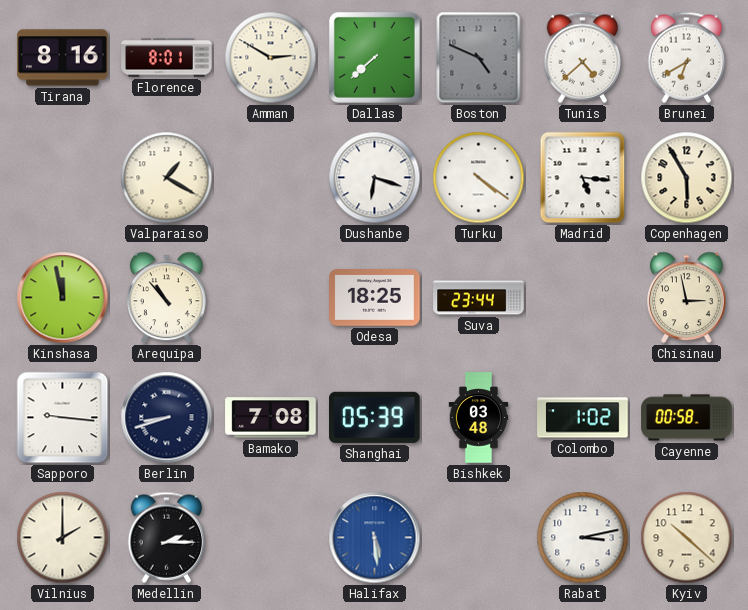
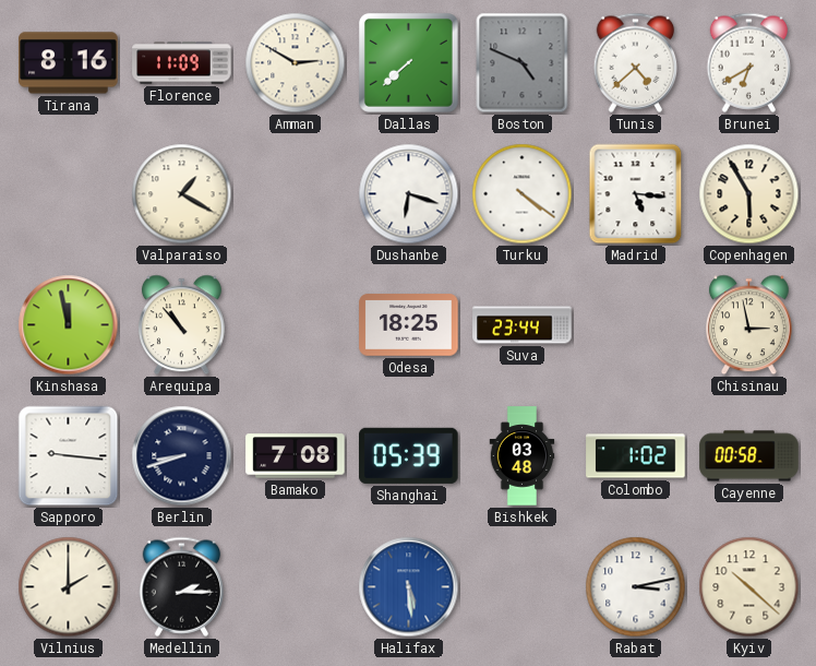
Florence: 8:01 -> 11:09 (182, 63)
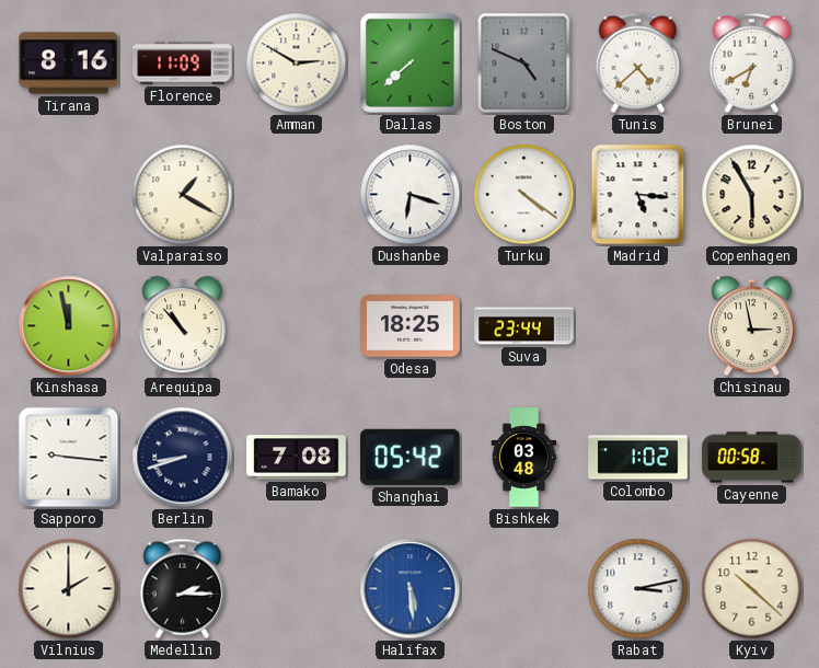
Shanghai: 05:39 -> 05:42 (411, 457)
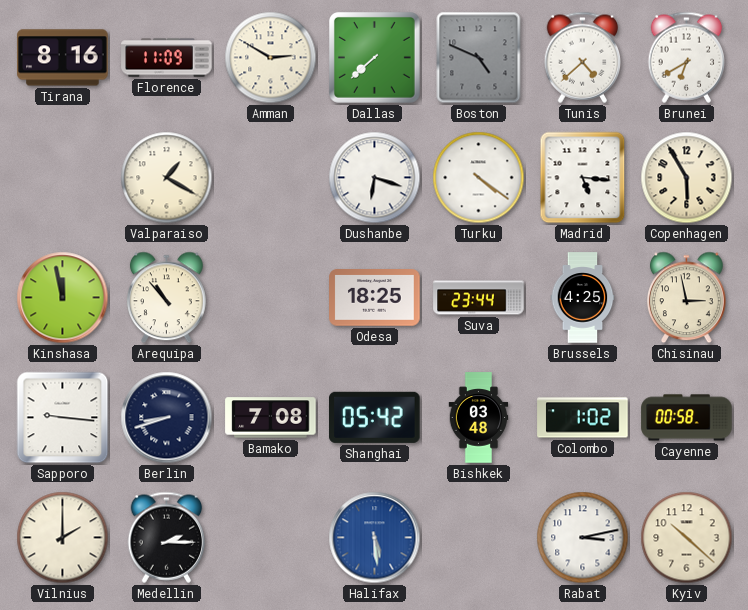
Brussels: none -> 4:25 (583, 298)
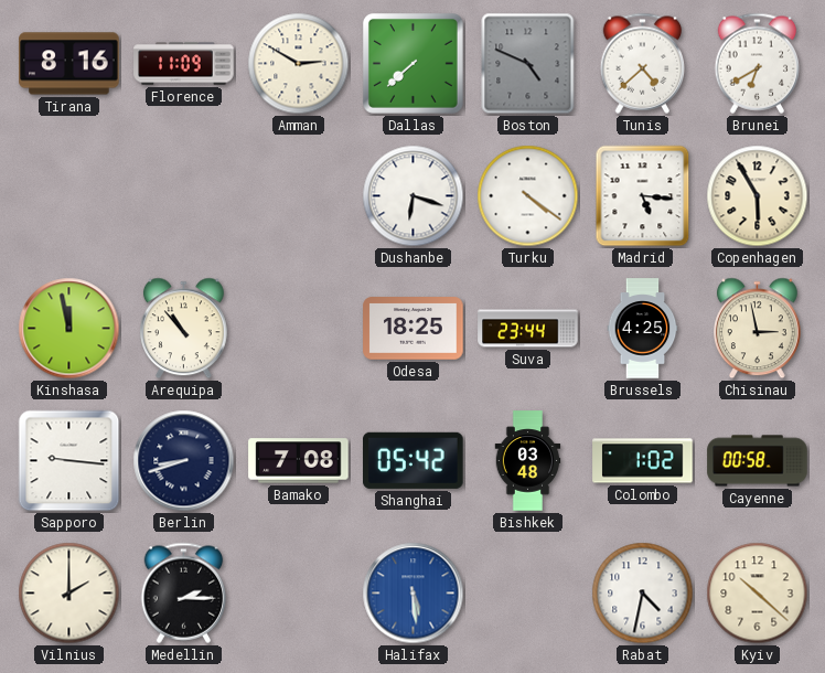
Valparaiso: 1:20 -> none (167, 178)
Rabat: 3:13 -> 4:32 (643, 594)
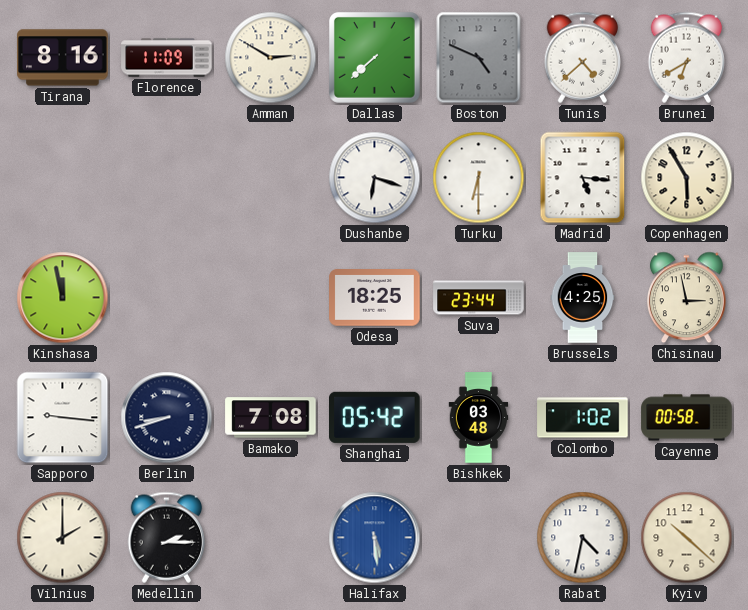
Turku: 4:21 -> 6:30 (479, 178)
Arequipa: 10:53 -> none (184, 329)
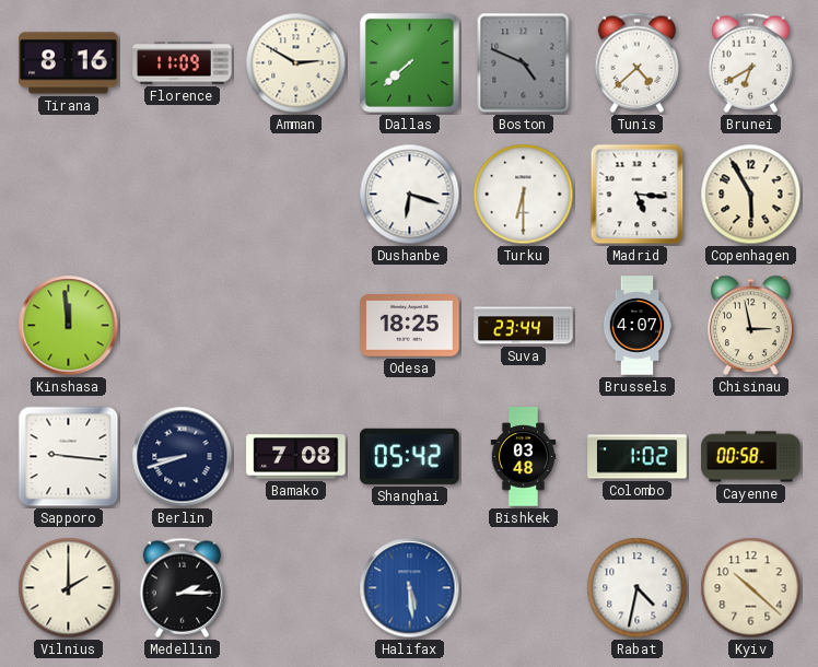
Kinshasa: 11:58 -> 11:59 (69, 326)
Brussels: 4:25 -> 4:07 (638, 326)
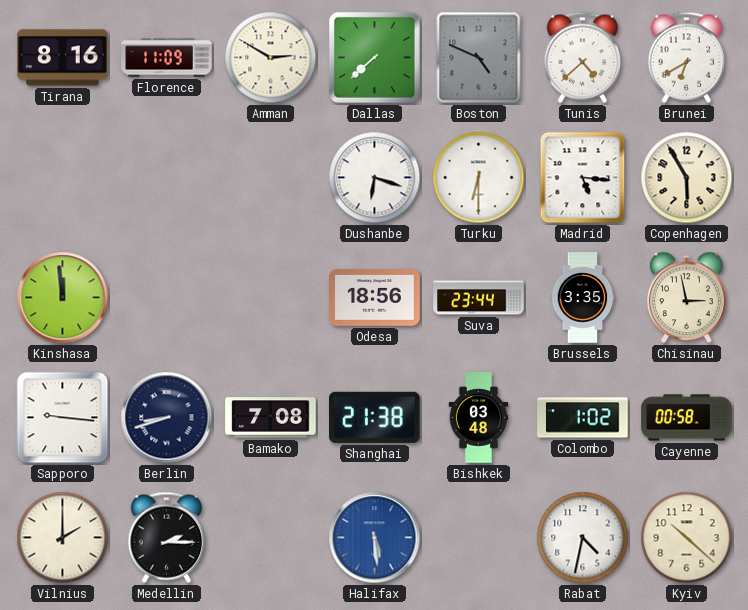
Odesa: 18:25 -> 18:56 (375, 298)
Brussels: 4:07 -> 3:35 (583, 298)
Shanghai: 05:42 -> 21:38 (375, 417)
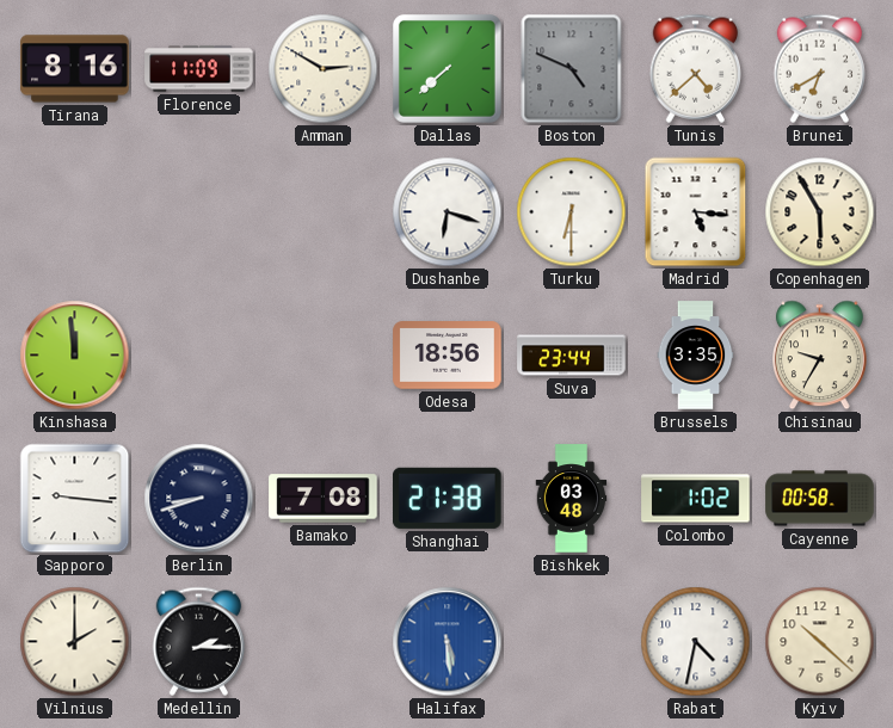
Chisinau: 2:58 -> 9:35 (820, 356)
